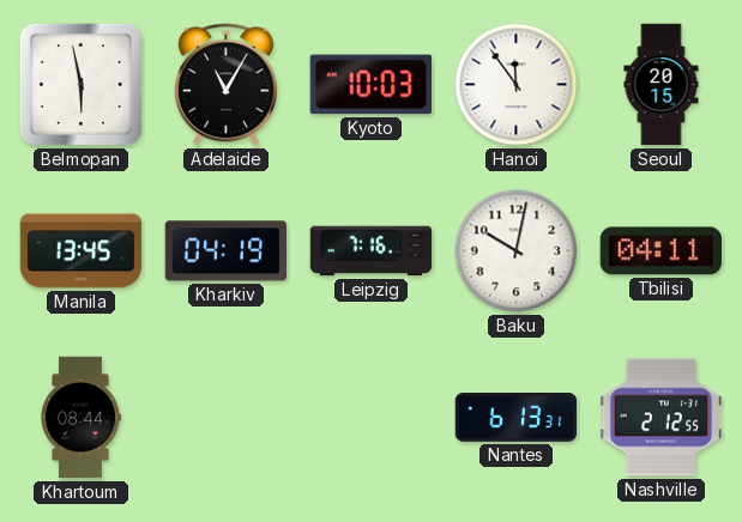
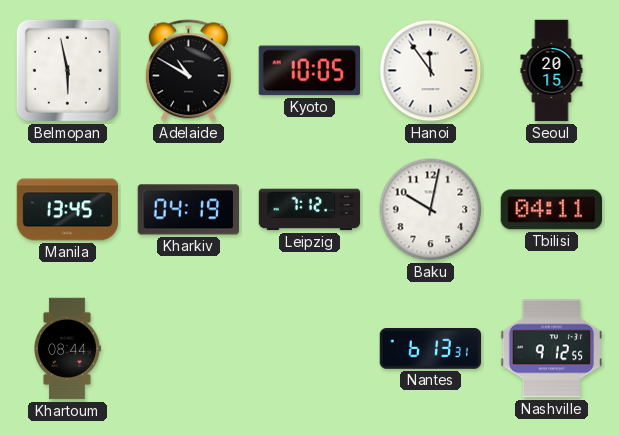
Adelaide: 11:05 -> 10:50 (188, 71)
Kyoto: 10:03 -> 10:05 (309, 71)
Leipzig: 7:16 -> 7:12 (310, 210)
Nashville: 2:12 -> 9:12 (552, 349)
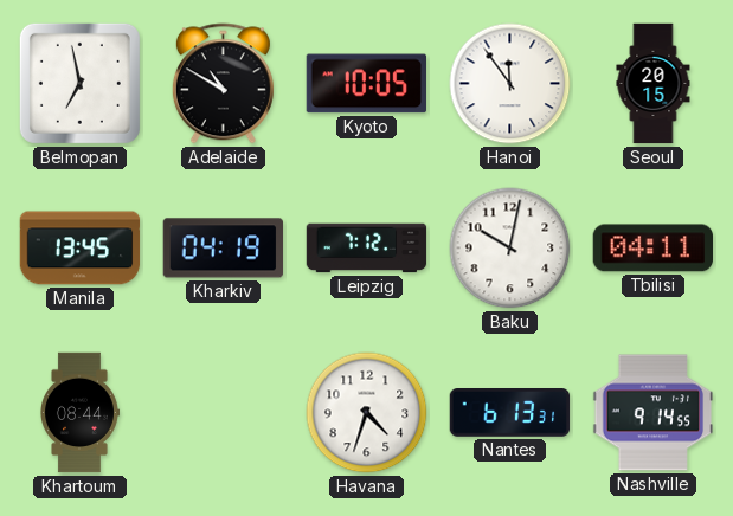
Belmopan: 5:58 -> 6:58 (79, 83)
Havana: none -> 4:33 (367, 413)
Nashville: 9:12 -> 9:14 (654, 413)
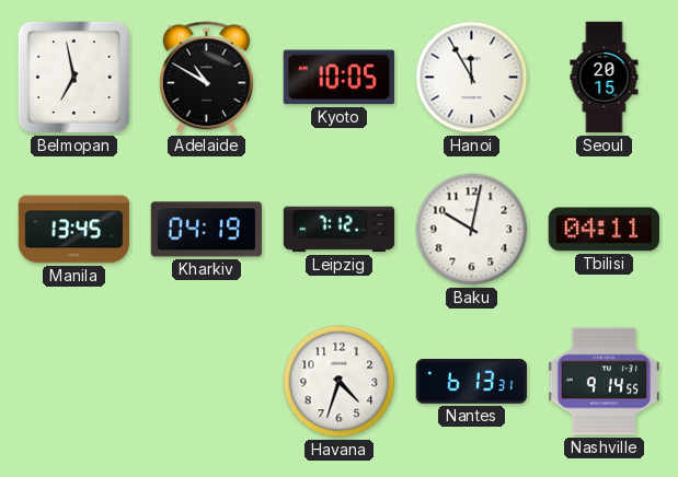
Hanoi: 11:54 -> 11:55 (472, 78)
Khartoum: 08:44 -> none (81, 413)
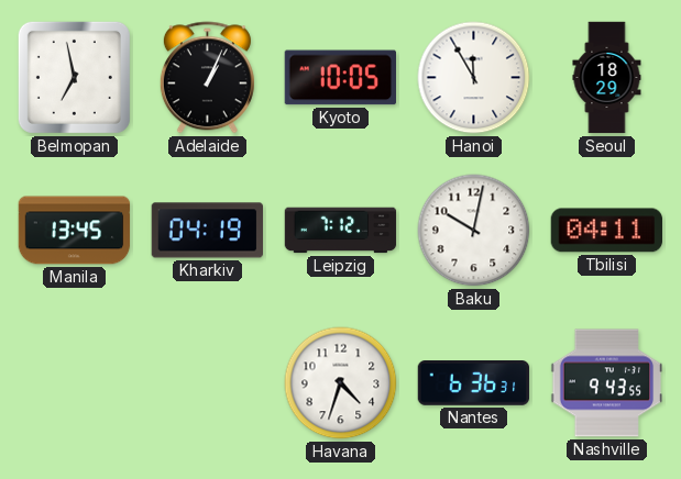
Adelaide: 10:50 -> 1:04 (207, 78)
Seoul: 20:15 -> 18:29 (607, 78)
Nantes: 6:13 -> 6:36 (474, 383)
Nashville: 9:14 -> 9:43 (607, 383)
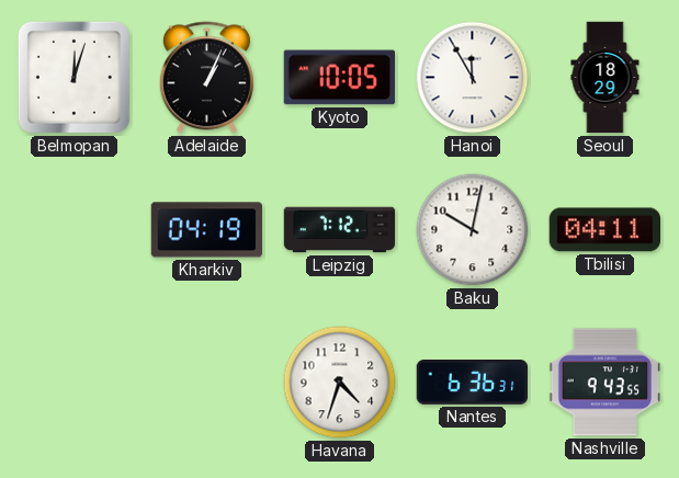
Belmopan: 6:58 -> 12:03 (73, 77)
Manila: 13:45 -> none (75, 231)
